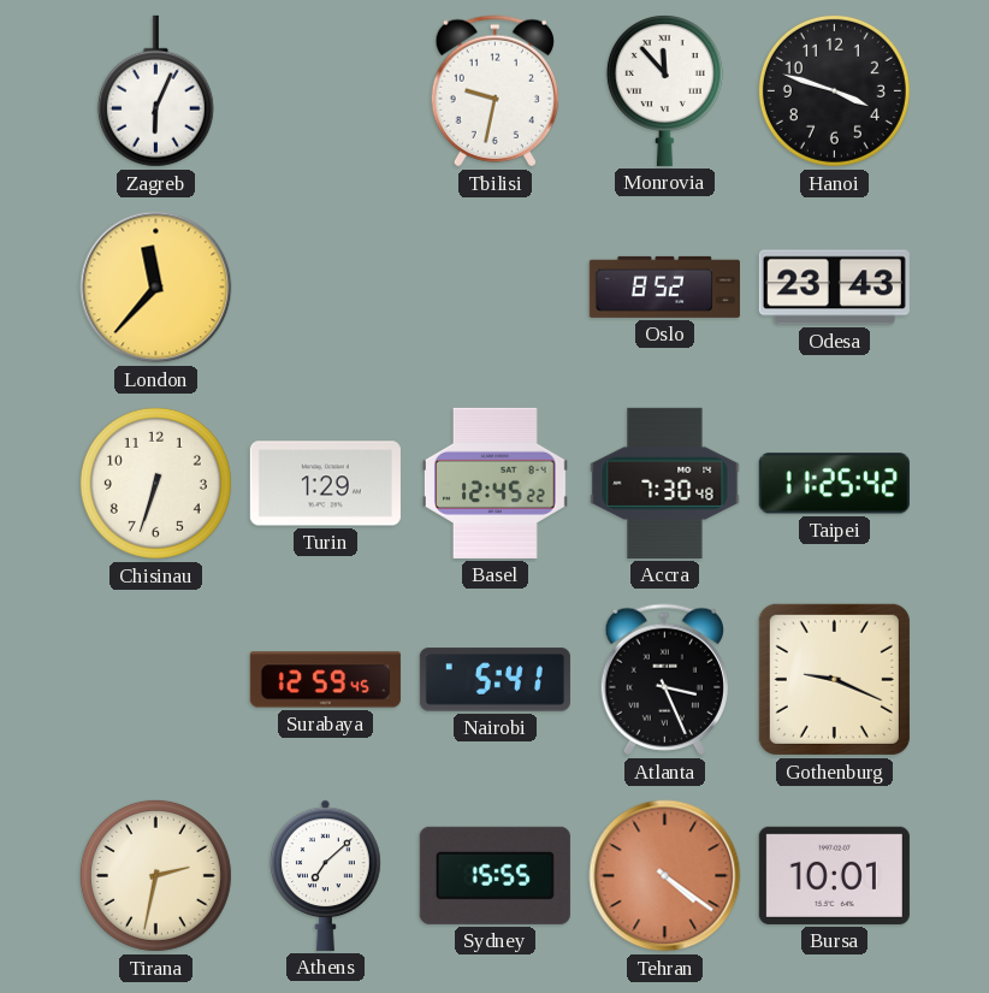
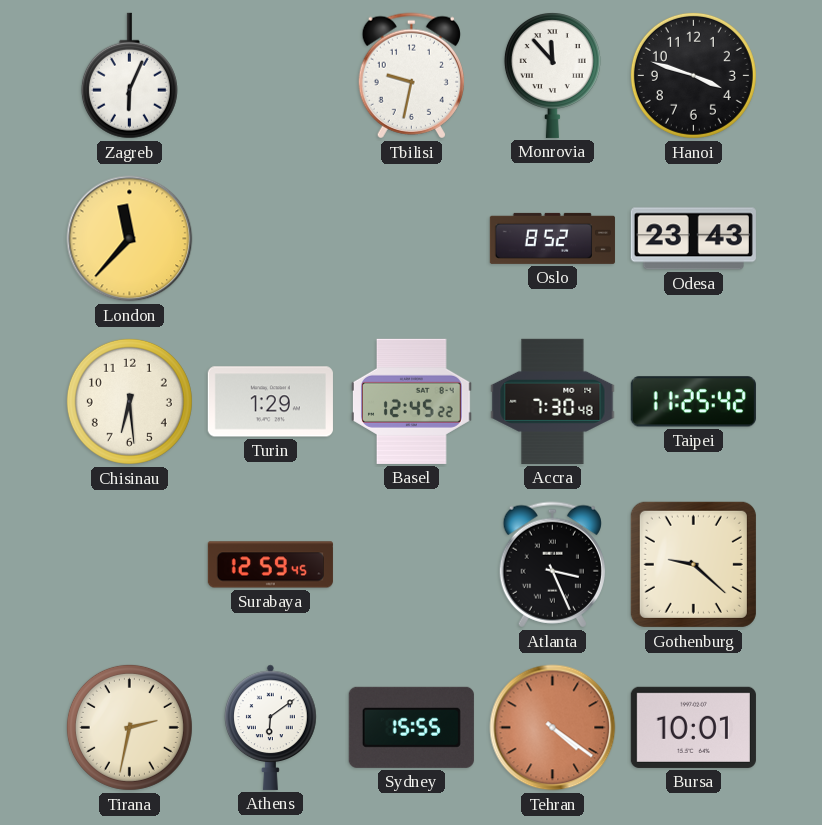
Chisinau: 6:33 -> 6:29 (129, 401)
Nairobi: 5:41 -> none (494, 680)
Gothenburg: 9:19 -> 9:22 (693, 564)
Athens: 7:08 -> 6:09 (271, 727)
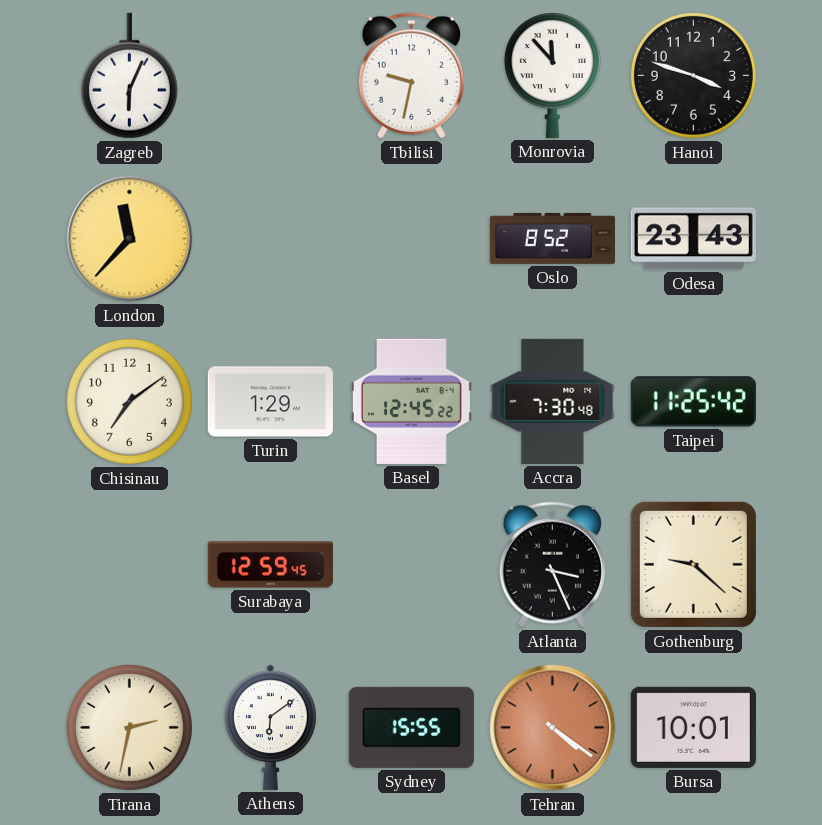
Chisinau: 6:29 -> 7:09 (129, 401)
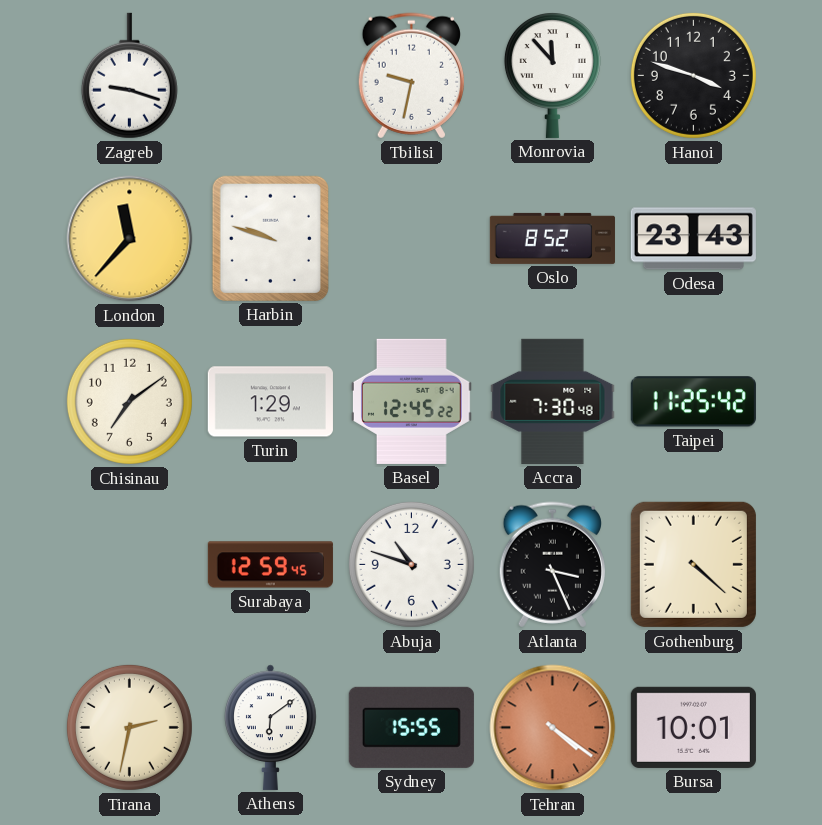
Zagreb: 6:04 -> 9:18 (129, 76)
Harbin: none -> 9:48 (270, 238)
Abuja: none -> 10:48 (411, 564)
Gothenburg: 9:22 -> 4:22 (693, 564)
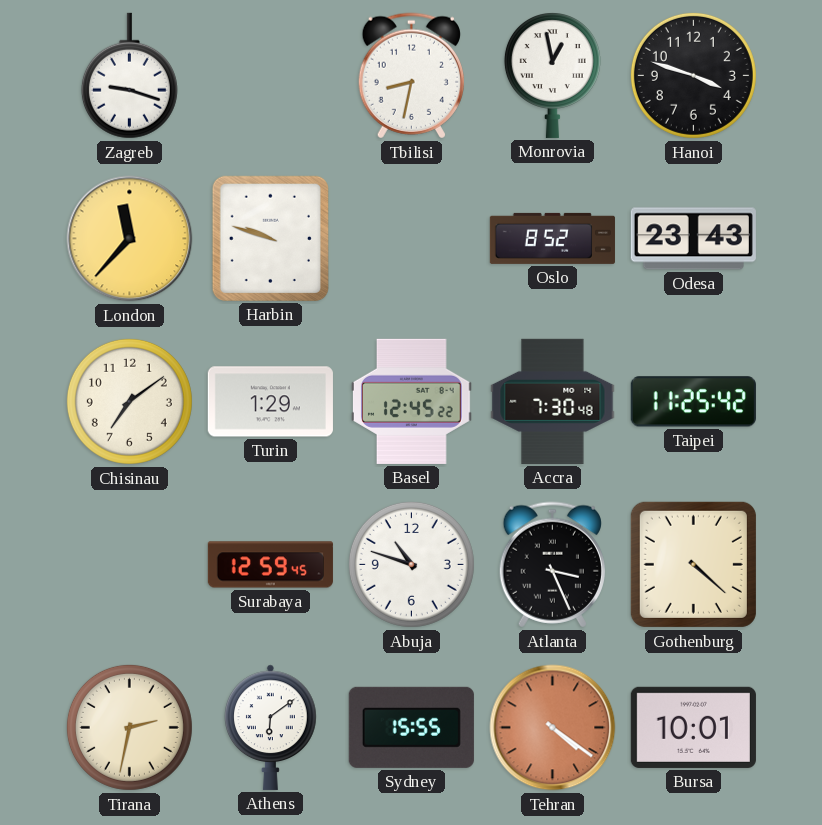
Tbilisi: 9:32 -> 8:32 (411, 76)
Monrovia: 11:53 -> 12:58 (552, 76)
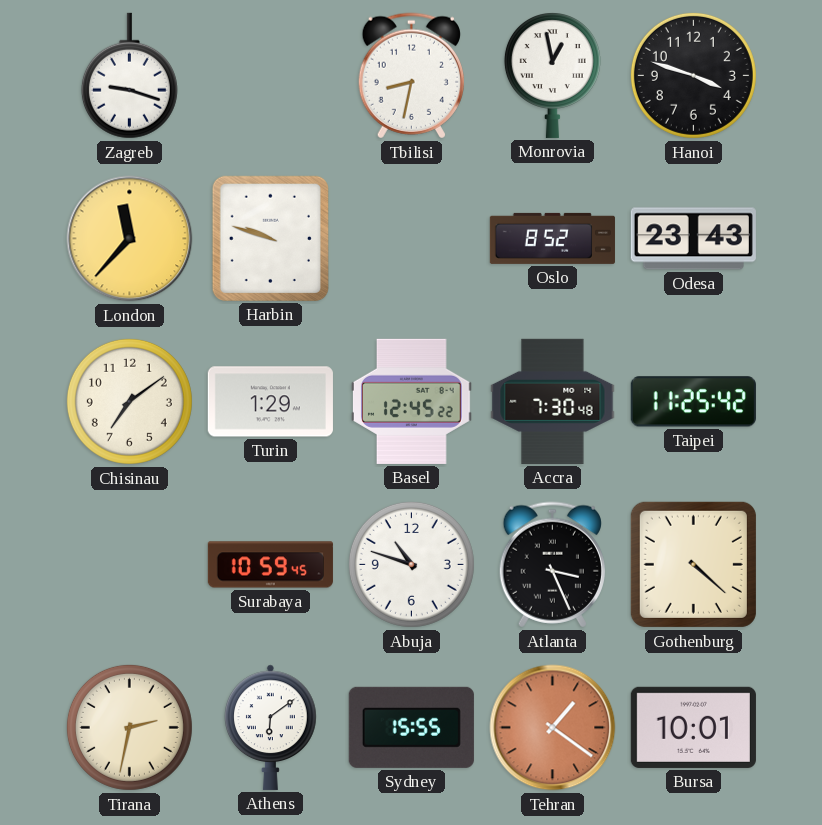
Surabaya: 12:59 -> 10:59 (270, 565)
Tehran: 4:21 -> 1:21 (553, 728)
